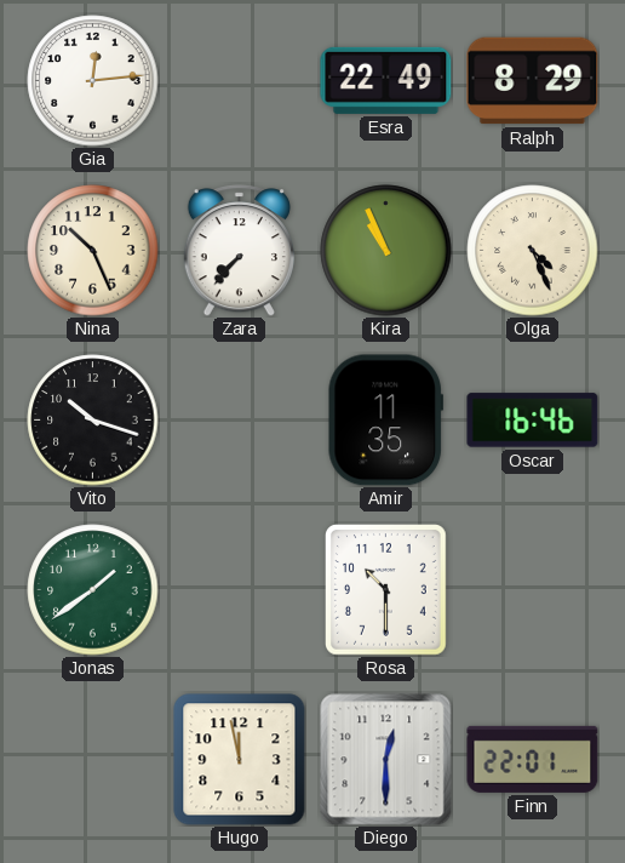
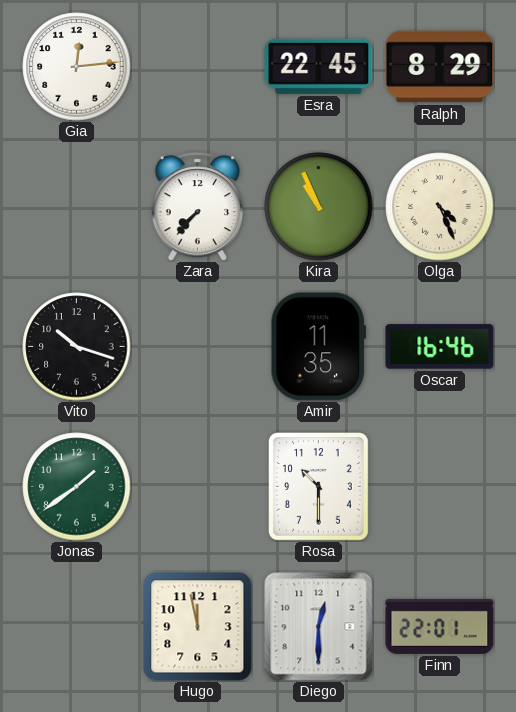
Esra: 22:49 -> 22:45 (319, 66)
Nina: 10:26 -> none (93, 251)
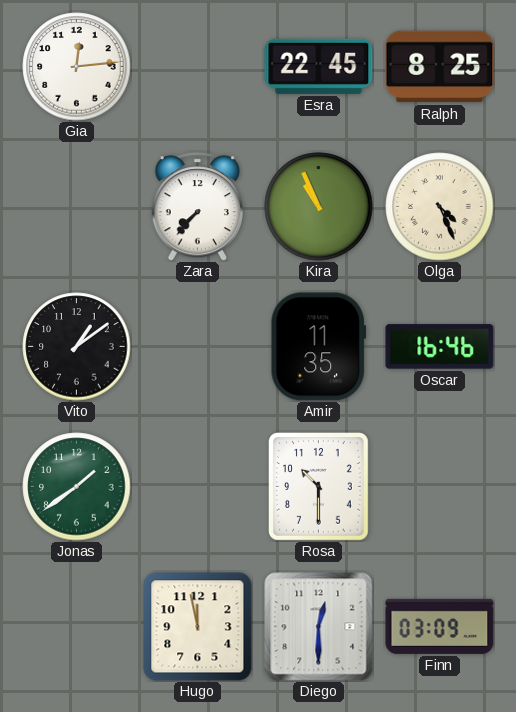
Ralph: 8:29 -> 8:25 (440, 67)
Vito: 10:18 -> 1:09 (77, 347)
Finn: 22:01 -> 03:09 (440, 626)
